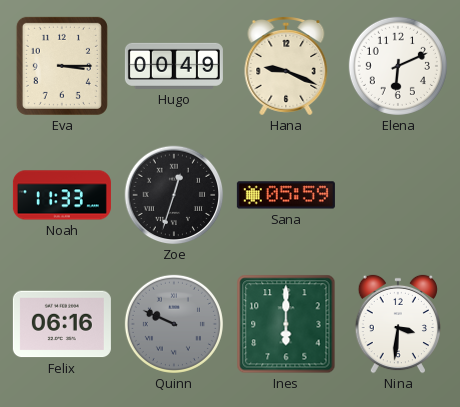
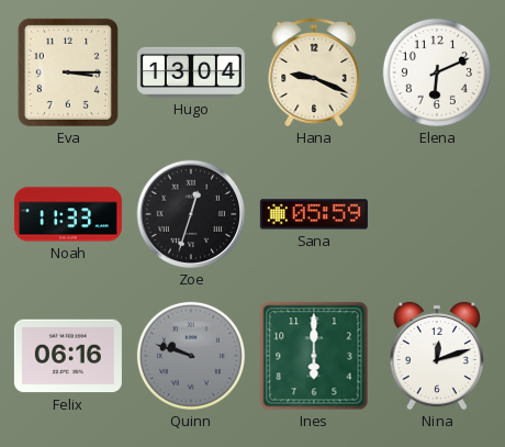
Hugo: 00:49 -> 13:04 (191, 72)
Quinn: 9:49 -> 9:48 (191, 356)
Nina: 3:31 -> 12:12 (436, 356)
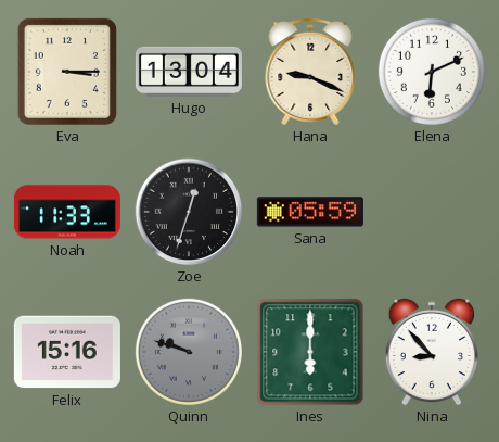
Felix: 06:16 -> 15:16 (67, 352)
Nina: 12:12 -> 8:53 (431, 352)
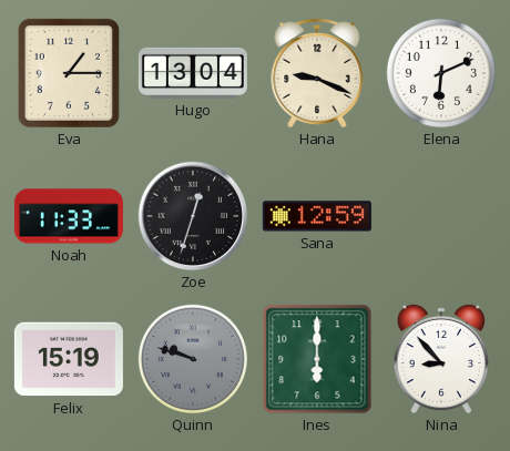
Eva: 3:15 -> 1:15 (69, 73)
Sana: 05:59 -> 12:59 (317, 216)
Felix: 15:16 -> 15:19 (69, 359)
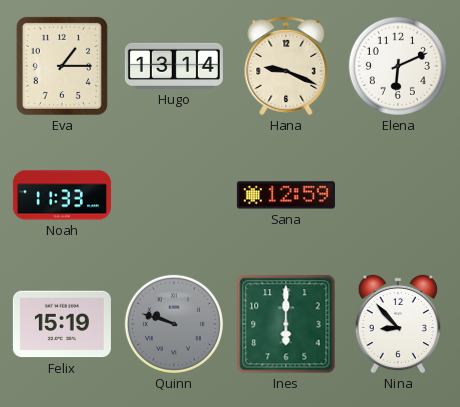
Hugo: 13:04 -> 13:14 (174, 66)
Zoe: 12:33 -> none (193, 216)
